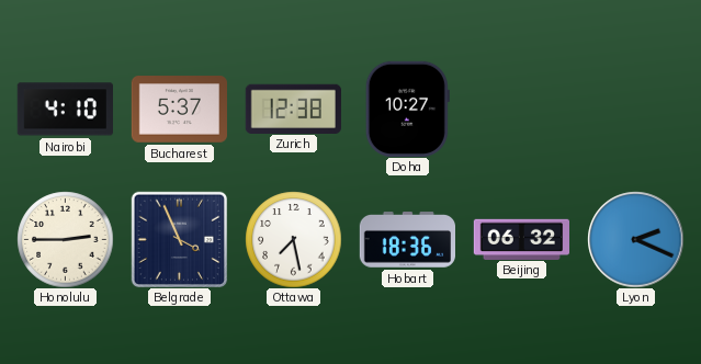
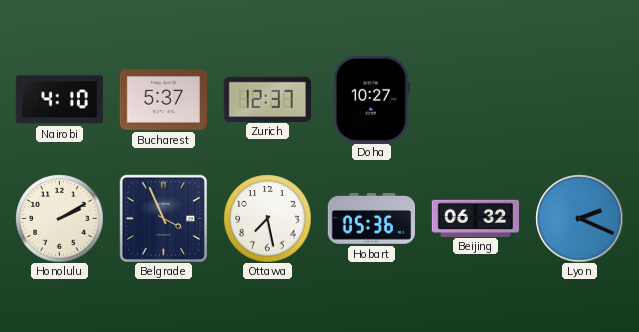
Zurich: 12:38 -> 12:37 (267, 99)
Honolulu: 2:45 -> 2:10 (59, 218)
Hobart: 18:36 -> 05:36 (371, 219)
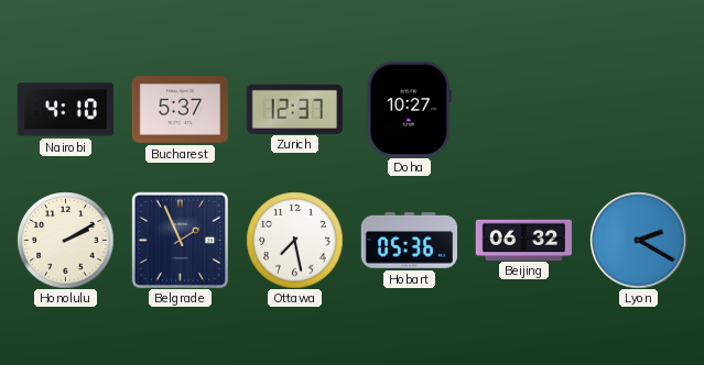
Belgrade: 3:56 -> 1:56 (180, 240)
Lyon: 2:19 -> 2:20 (638, 240)
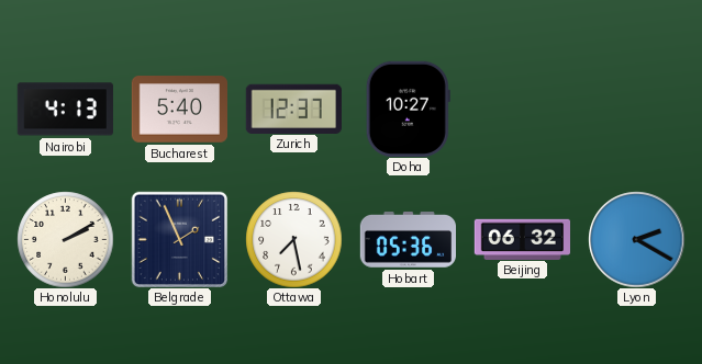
Nairobi: 4:10 -> 4:13 (65, 110)
Bucharest: 5:37 -> 5:40 (179, 110)
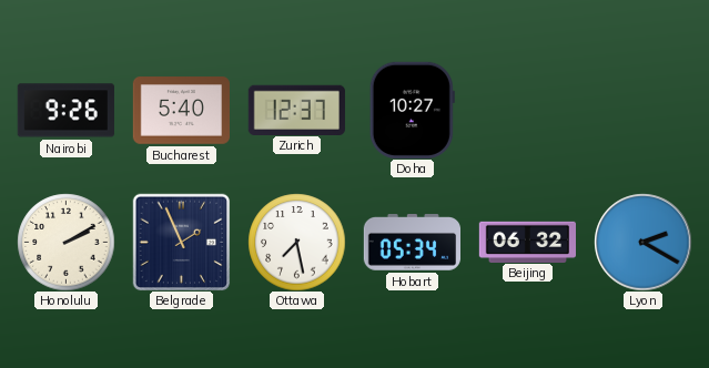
Nairobi: 4:13 -> 9:26 (65, 111)
Hobart: 05:36 -> 05:34 (412, 243)
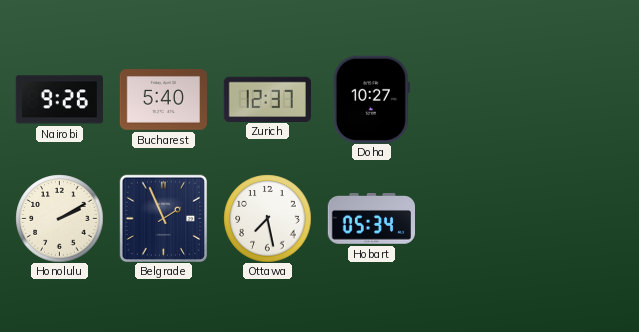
Beijing: 06:32 -> none (527, 242)
Lyon: 2:20 -> none (642, 242)
